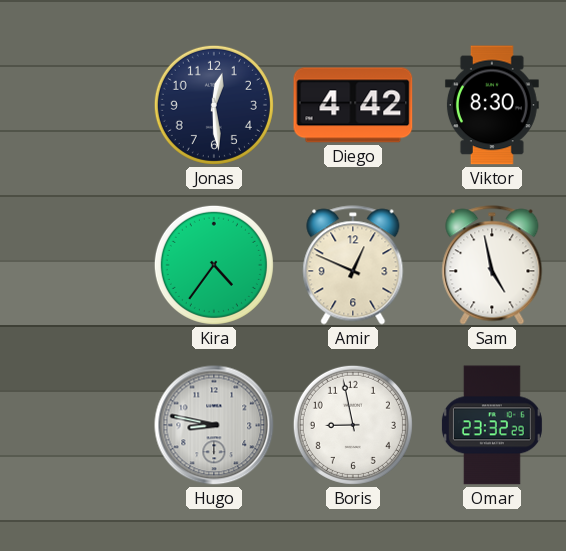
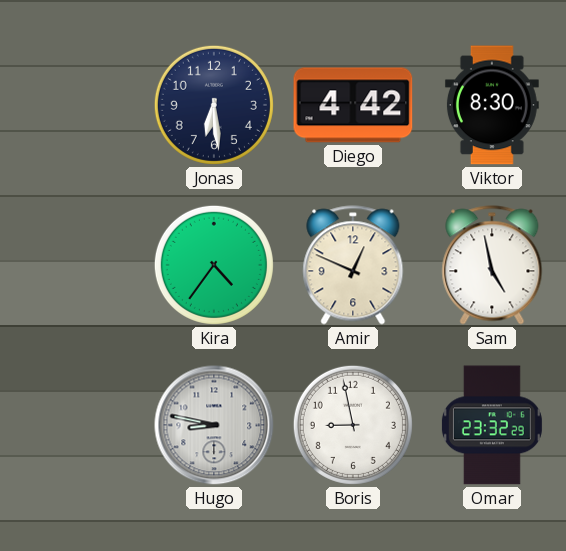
Jonas: 12:29 -> 6:29 (214, 105)
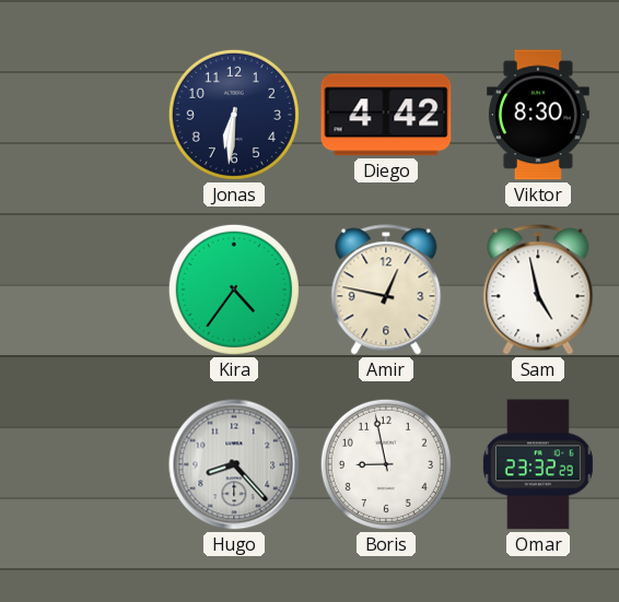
Jonas: 6:29 -> 6:31 (234, 115)
Amir: 12:49 -> 12:47 (386, 290)
Hugo: 8:47 -> 8:23 (234, 464)
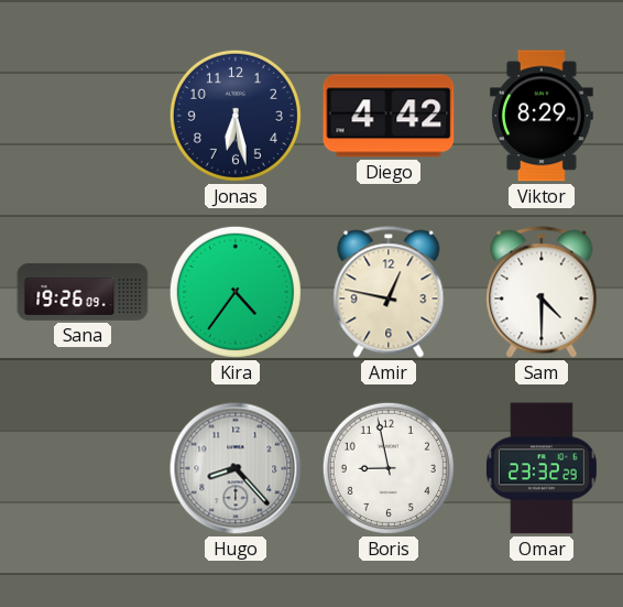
Jonas: 6:31 -> 6:28 (236, 116)
Viktor: 8:30 -> 8:29 (542, 116)
Sana: none -> 19:26 (83, 292)
Sam: 4:58 -> 4:30 (542, 292)
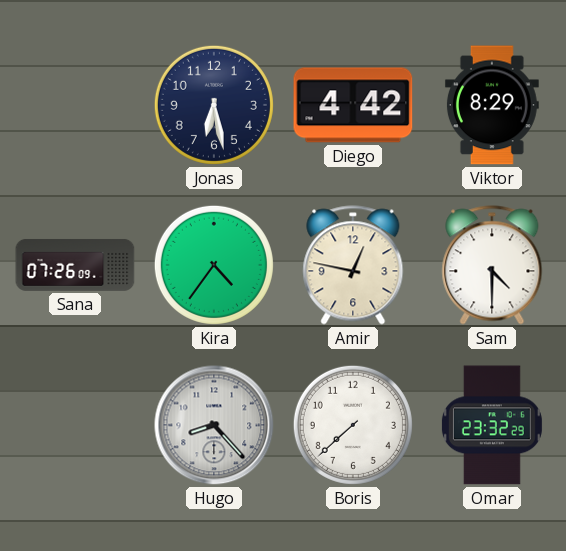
Sana: 19:26 -> 07:26 (75, 265)
Boris: 8:58 -> 7:38 (353, 425)
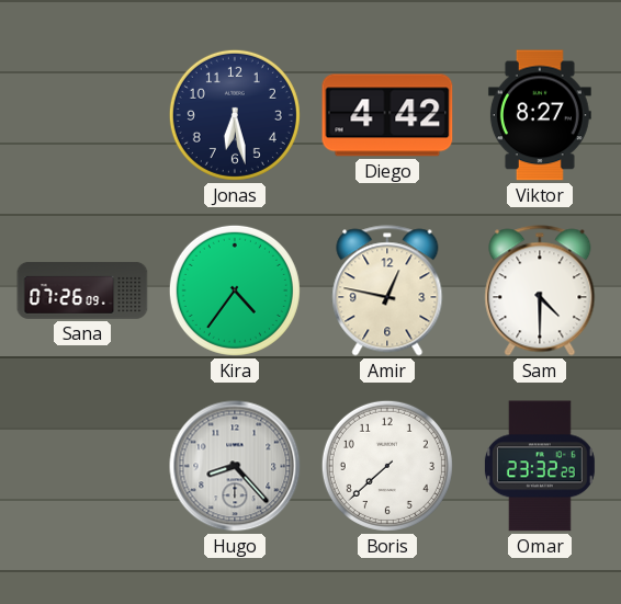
Viktor: 8:29 -> 8:27 (540, 115)
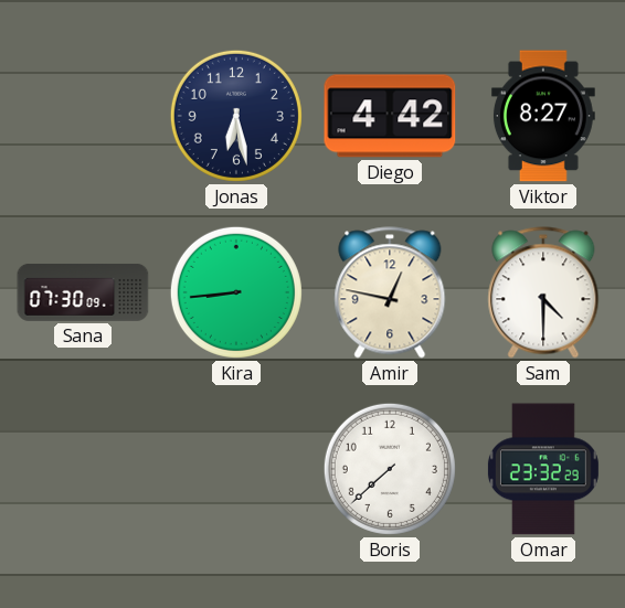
Sana: 07:26 -> 07:30 (83, 292)
Kira: 4:36 -> 8:44 (236, 292)
Hugo: 8:23 -> none (235, 466)
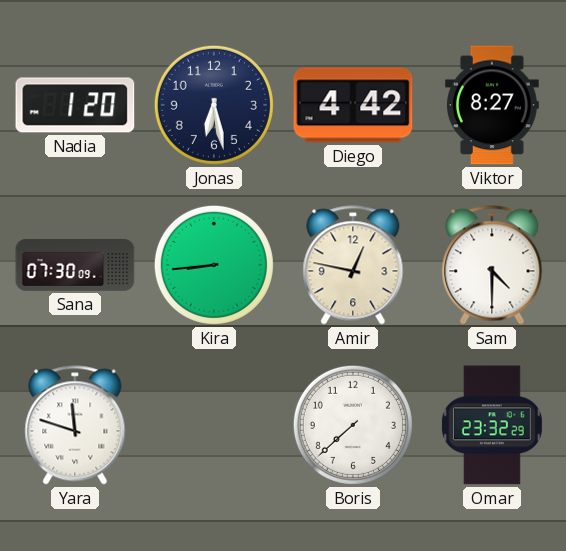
Nadia: none -> 1:20 (75, 105)
Yara: none -> 11:48 (75, 425)
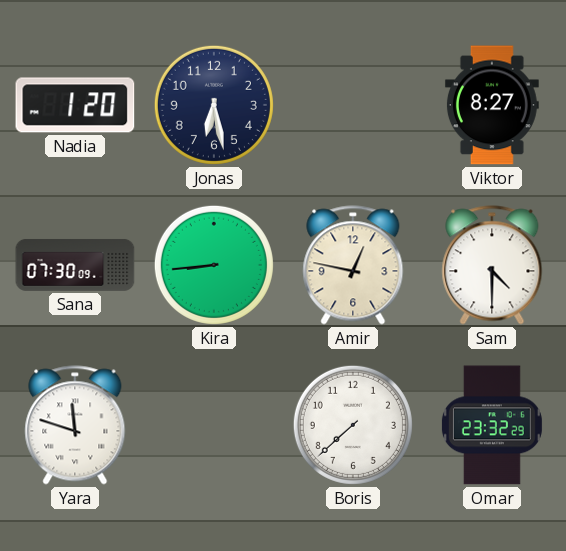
Diego: 4:42 -> none (353, 105)
